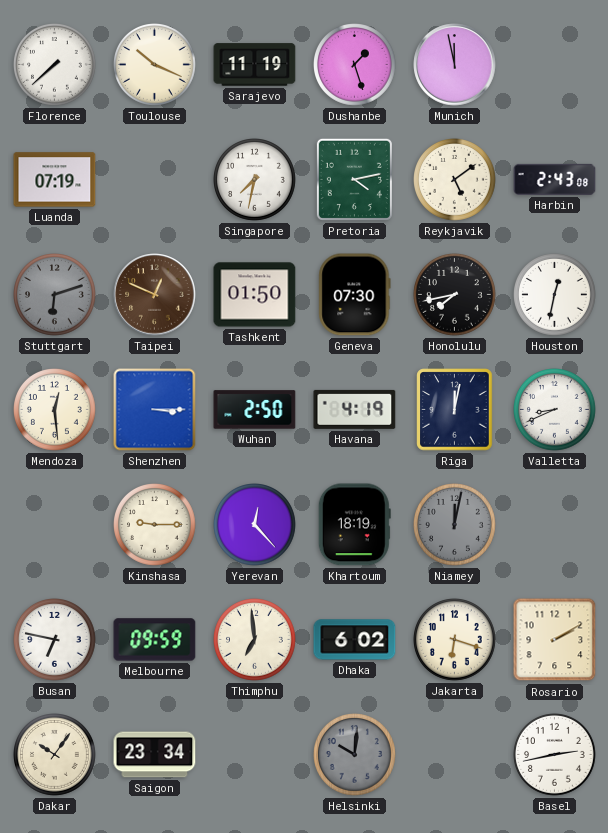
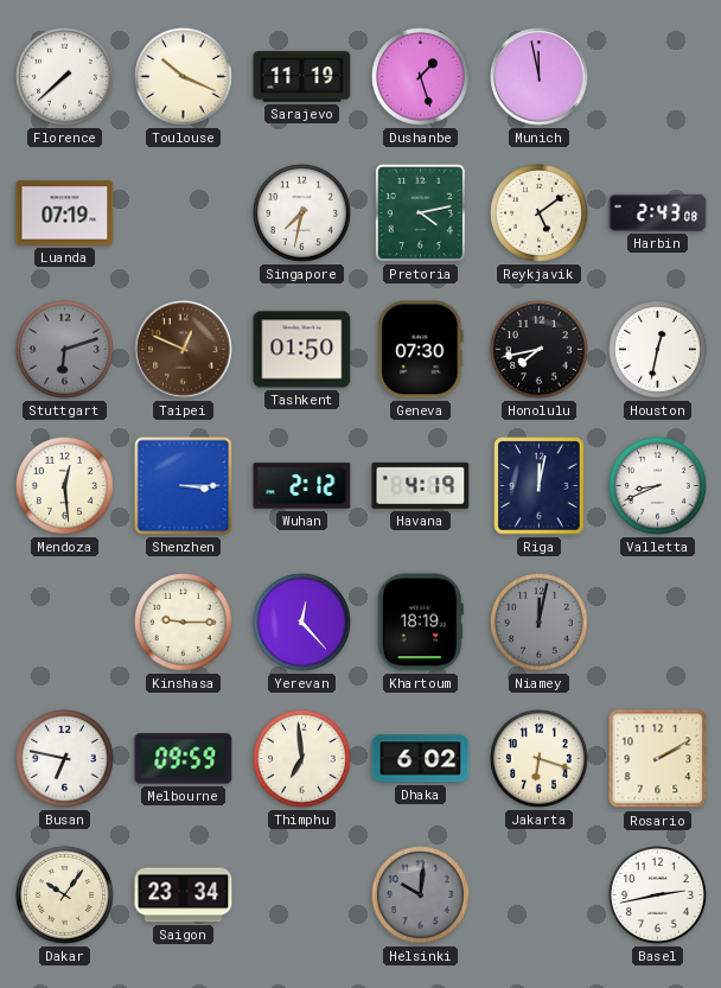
Wuhan: 2:50 -> 2:12 (302, 486)
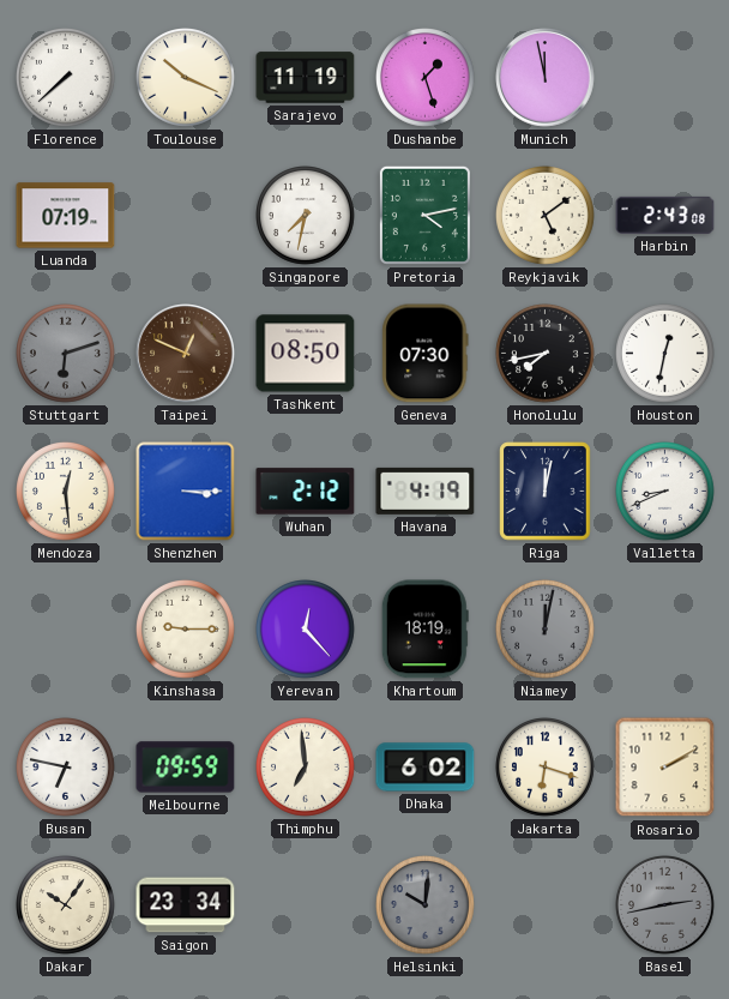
Tashkent: 01:50 -> 08:50 (306, 354)
Basel dial: white -> grey (665, 905)
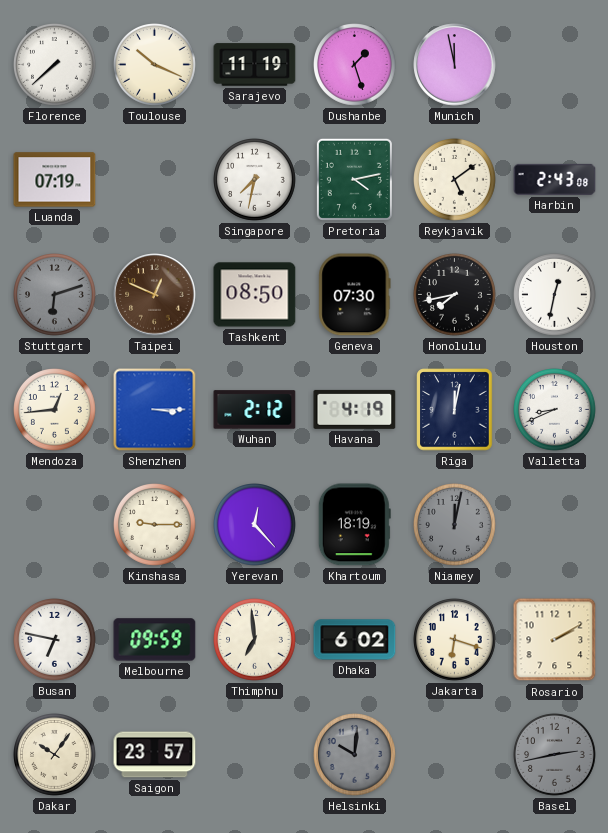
Mendoza: 12:29 -> 12:44 (55, 410)
Saigon: 23:34 -> 23:57 (155, 755)
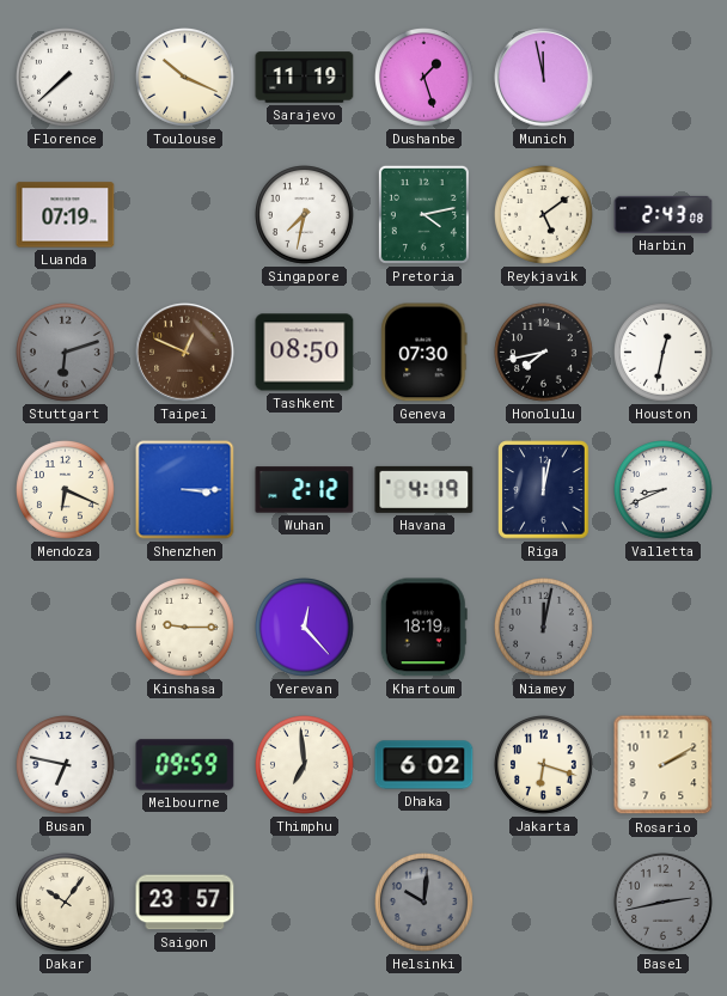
Mendoza: 12:44 -> 6:19 (66, 490)
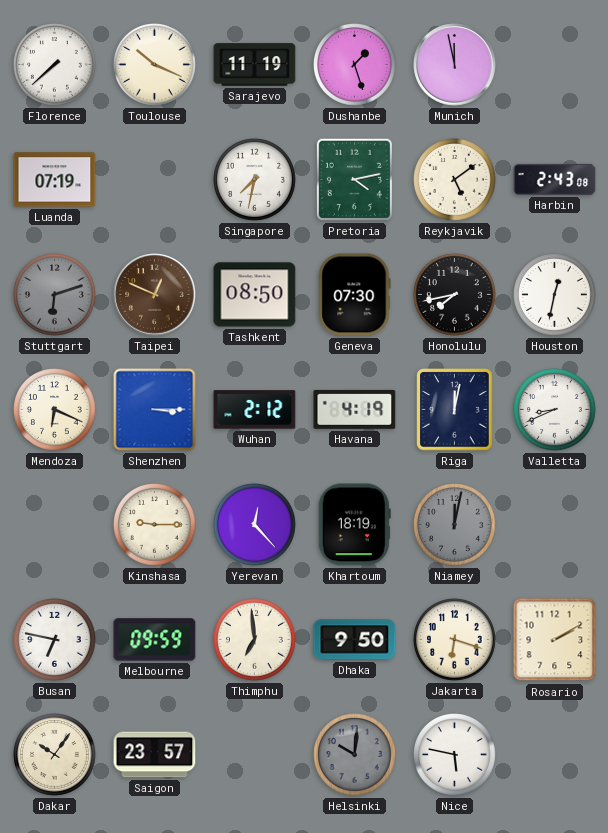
Dhaka: 6:02 -> 9:50 (355, 640)
Nice: none -> 5:47 (455, 755)
Basel: 2:43 -> none (664, 903)
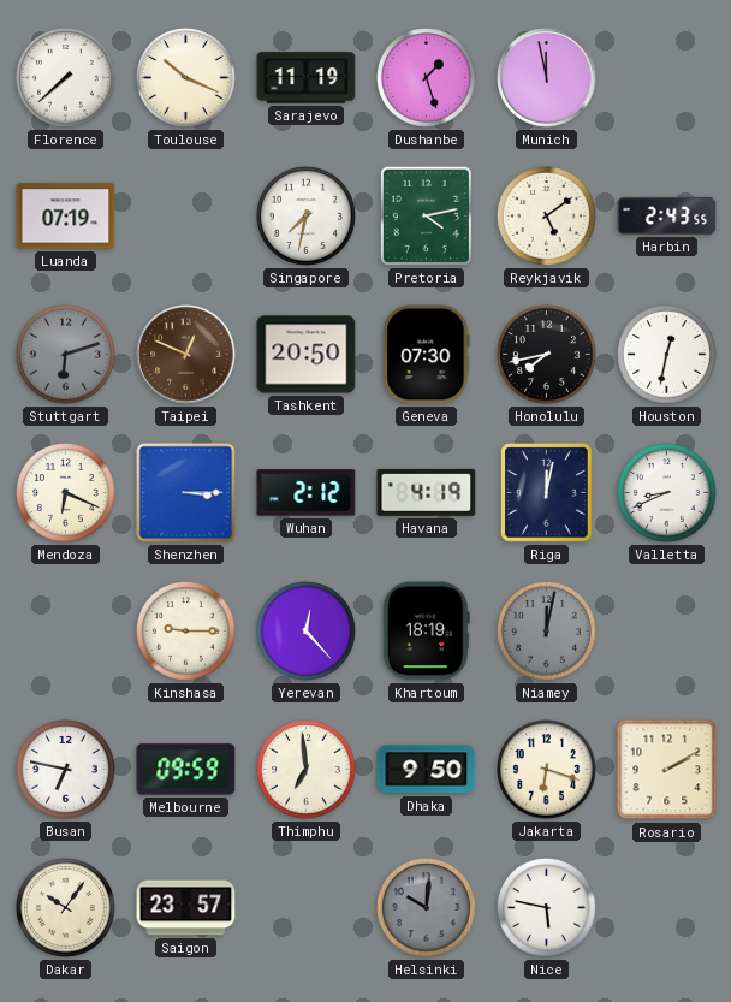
Harbin: 2:43:08 -> 2:43:55 (667, 215)
Tashkent: 08:50 -> 20:50 (307, 355)
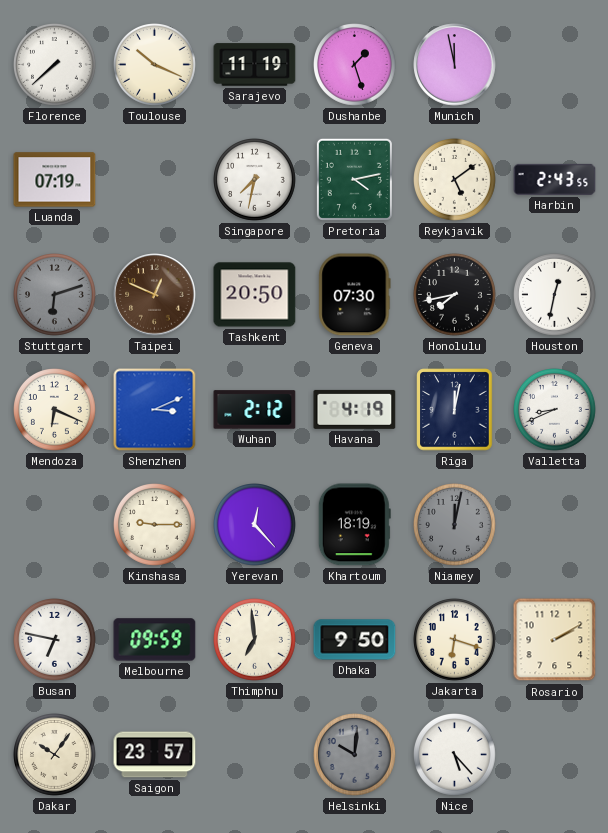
Shenzhen: 3:15 -> 3:11 (155, 410)
Nice: 5:47 -> 5:23 (455, 755)
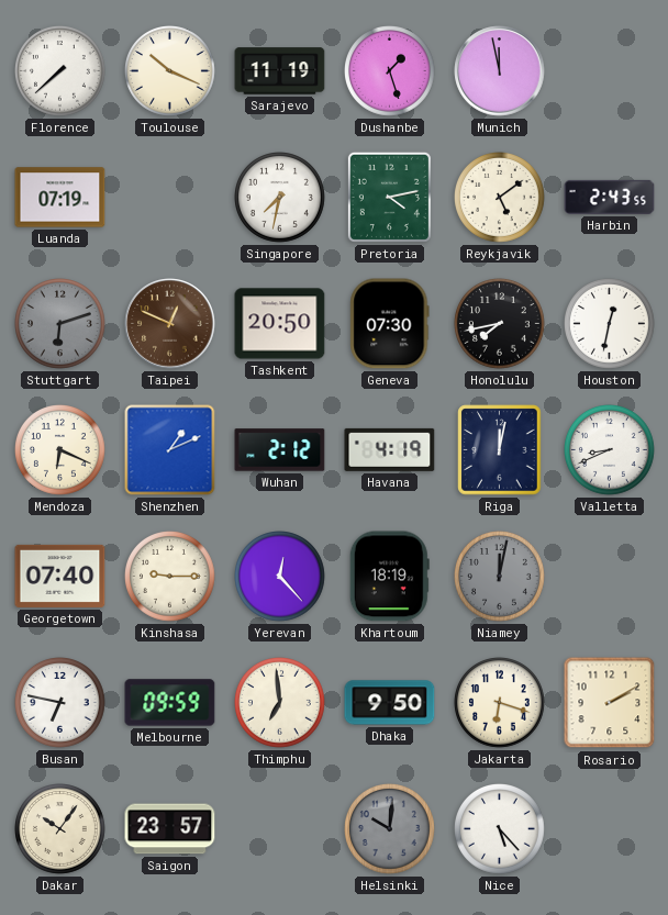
Shenzhen: 3:11 -> 1:11 (170, 450)
Georgetown: none -> 07:40 (60, 576)
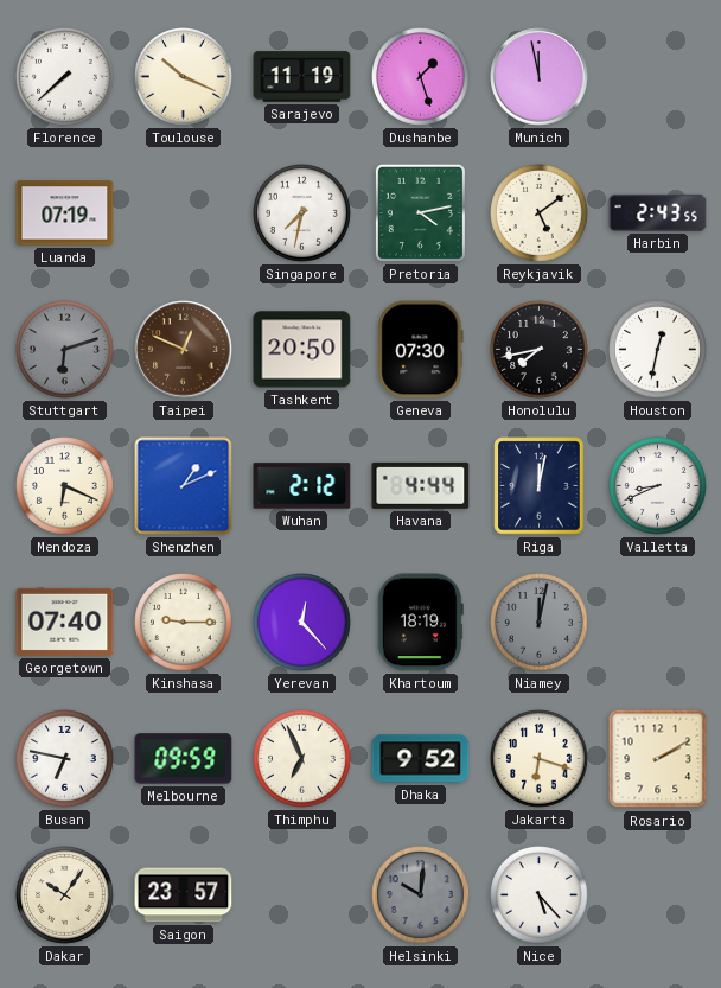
Havana: 4:19 -> 4:44 (421, 485)
Thimphu: 6:59 -> 6:56 (302, 759)
Dhaka: 9:50 -> 9:52 (421, 759)
